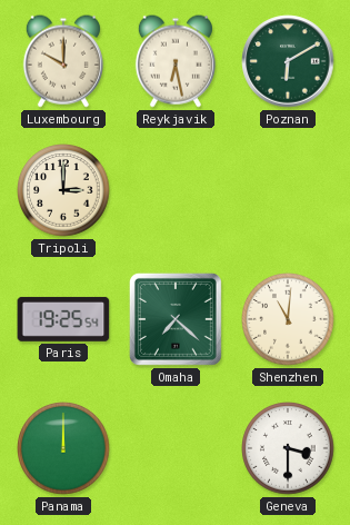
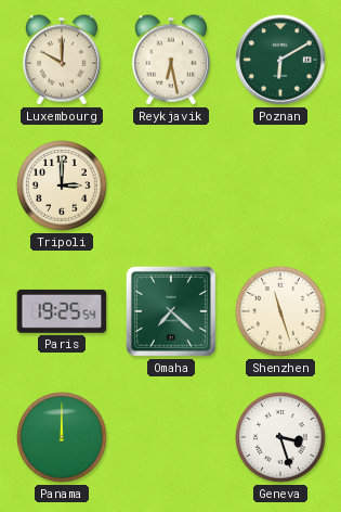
Shenzhen: 11:01 -> 11:27 (280, 311)
Geneva: 3:30 -> 3:27 (280, 437)
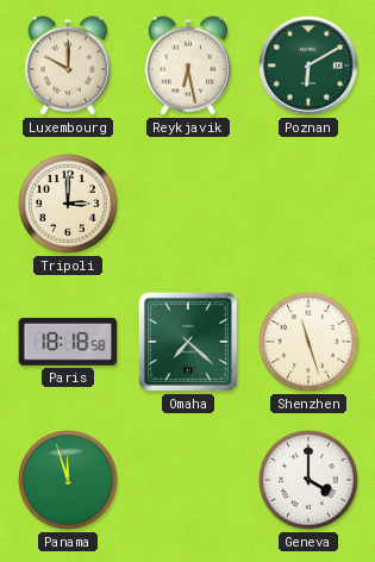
Paris: 19:25 -> 18:18 (68, 342)
Panama: 12:00 -> 11:57 (68, 480)
Geneva: 3:27 -> 4:00 (308, 480)
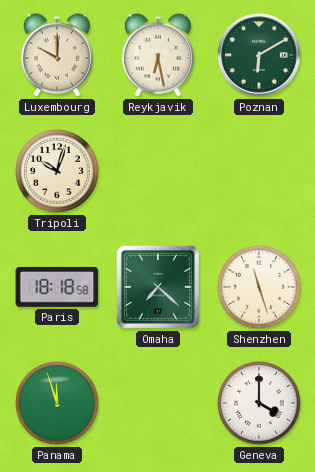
Tripoli: 3:00 -> 10:03 (57, 171)
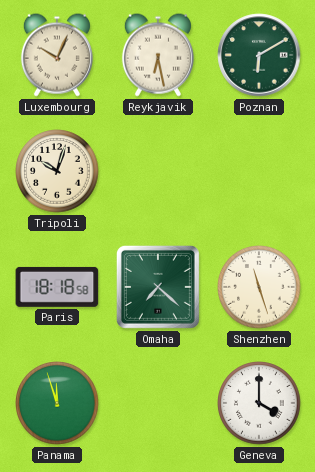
Luxembourg: 10:00 -> 10:04 (57, 55)
